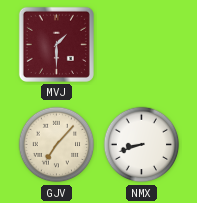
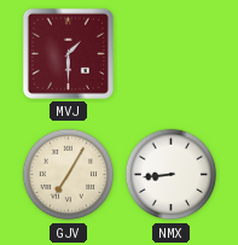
GJV: 7:07 -> 7:05 (69, 175)
NMX: 8:42 -> 8:44 (172, 175)
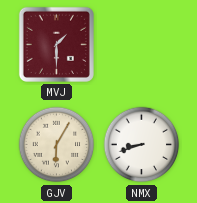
GJV: 7:05 -> 6:05 (57, 145)
NMX: 8:44 -> 8:42 (142, 145)
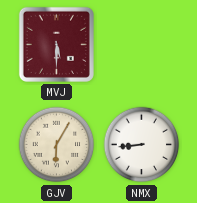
MVJ: 1:30 -> 5:30 (56, 44)
NMX: 8:42 -> 8:44 (142, 145)
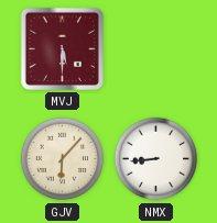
GJV: 6:05 -> 6:07 (63, 159)
